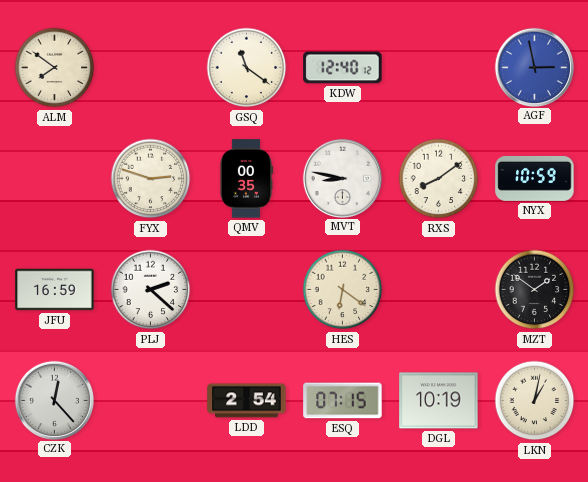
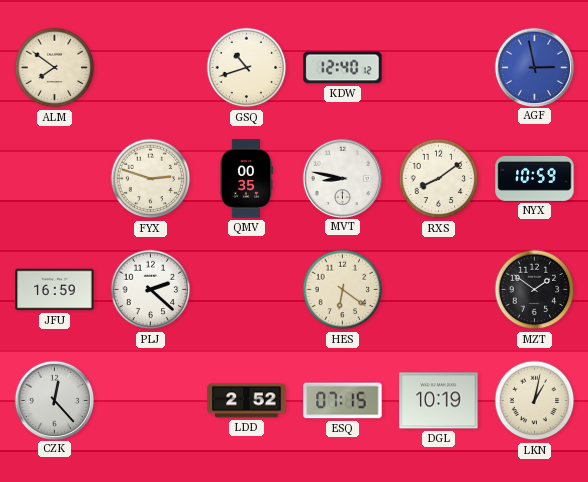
GSQ: 11:21 -> 10:42 (247, 68)
LDD: 2:54 -> 2:52 (247, 401)
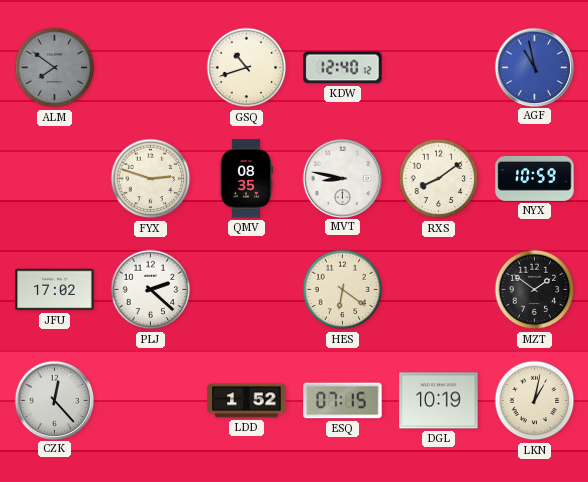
ALM dial: cream -> grey (55, 68)
AGF: 2:58 -> 10:58 (534, 67)
QMV: 00:35 -> 08:35 (246, 179)
JFU: 16:59 -> 17:02 (55, 290)
LDD: 2:52 -> 1:52 (247, 401)
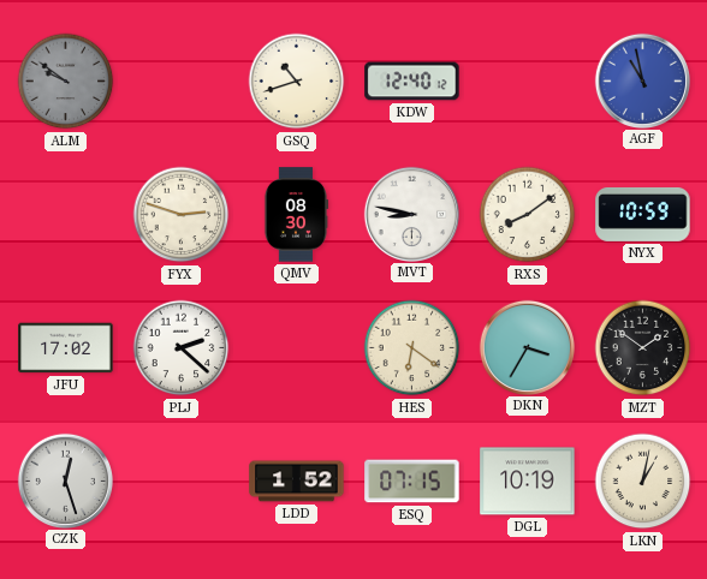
ALM: 7:51 -> 9:51 (66, 82)
QMV: 08:35 -> 08:30 (296, 215)
DKN: none -> 3:35 (527, 347)
CZK: 12:23 -> 12:27 (65, 480)
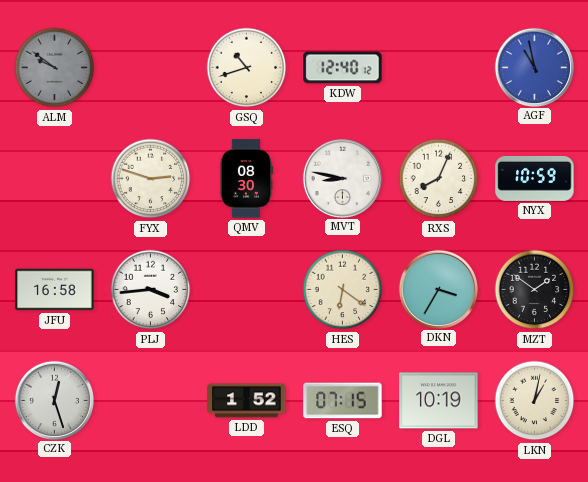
RXS: 8:09 -> 8:04 (439, 179)
JFU: 17:02 -> 16:58 (55, 290)
PLJ: 2:22 -> 3:44 (151, 290)
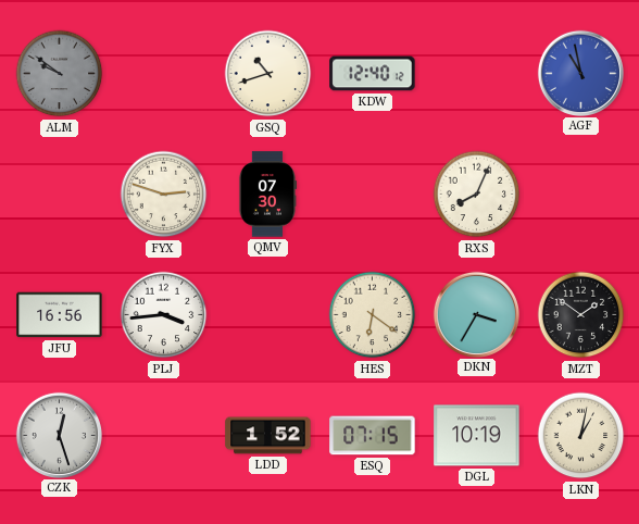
QMV: 08:30 -> 07:30 (267, 195)
MVT: 8:47 -> none (342, 178)
NYX: 10:59 -> none (535, 178)
JFU: 16:58 -> 16:56 (60, 315)
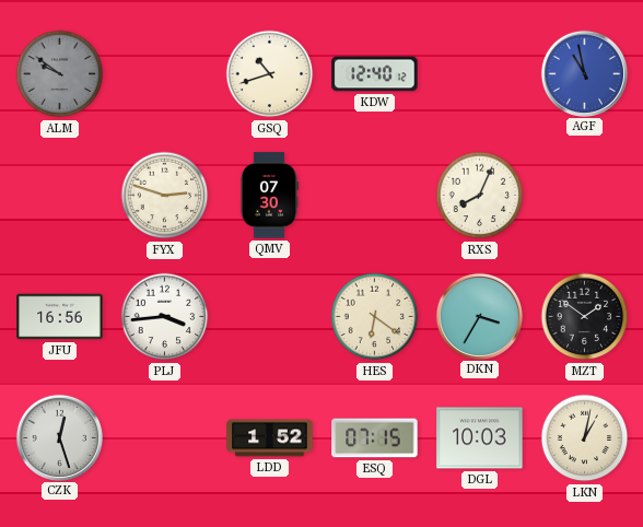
DGL: 10:19 -> 10:03 (480, 438)
